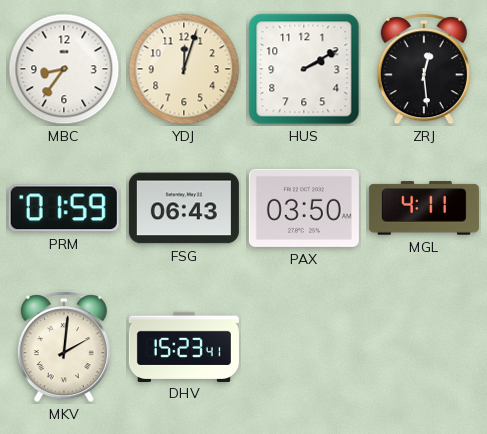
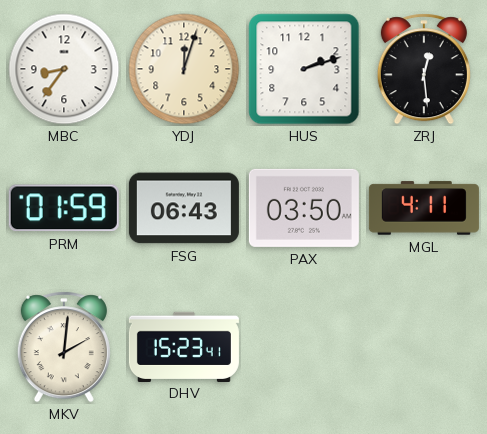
HUS: 2:10 -> 2:12 (304, 69)
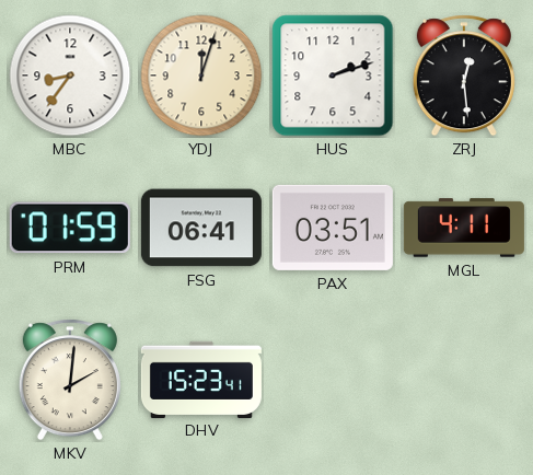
FSG: 06:43 -> 06:41 (201, 228)
PAX: 03:50 -> 03:51 (333, 228)
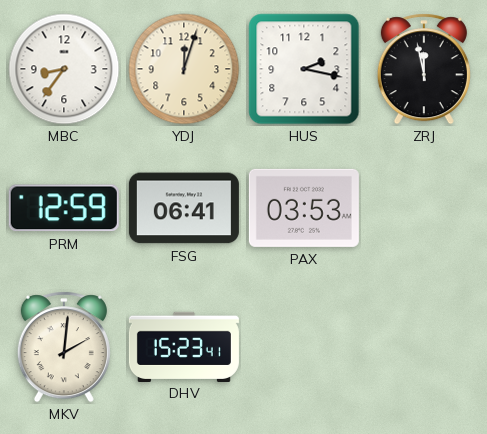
HUS: 2:12 -> 2:17 (304, 69)
ZRJ: 12:29 -> 11:58 (424, 69)
PRM: 01:59 -> 12:59 (64, 208)
PAX: 03:51 -> 03:53 (304, 208)
MGL: 4:11 -> none (464, 228)
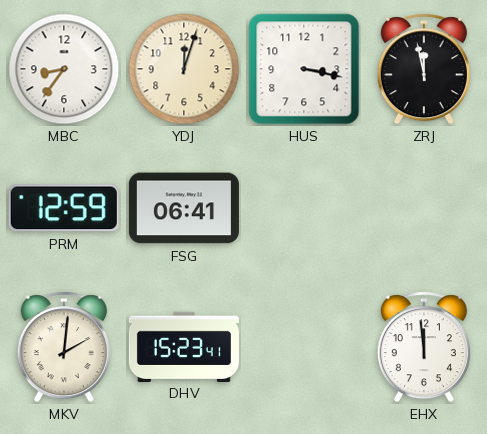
HUS: 2:17 -> 3:17 (304, 69)
PAX: 03:53 -> none (304, 208)
EHX: none -> 11:59 (424, 347)
